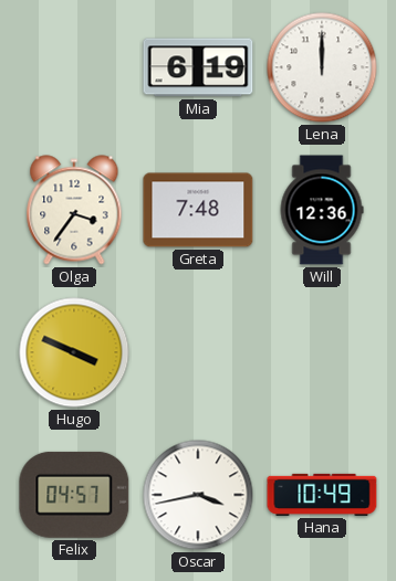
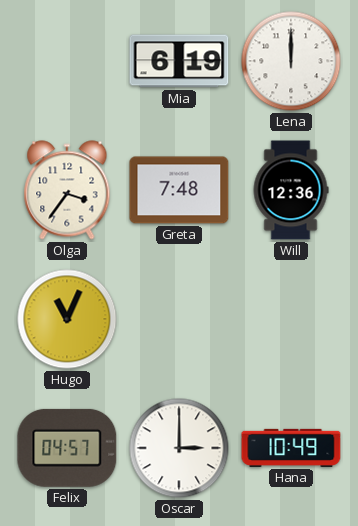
Hugo: 3:49 -> 11:04 (67, 319)
Oscar: 3:43 -> 3:00 (179, 448)
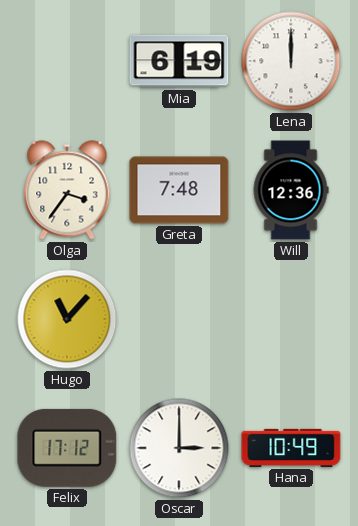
Hugo: 11:04 -> 11:07 (67, 319)
Felix: 04:57 -> 17:12 (67, 448)
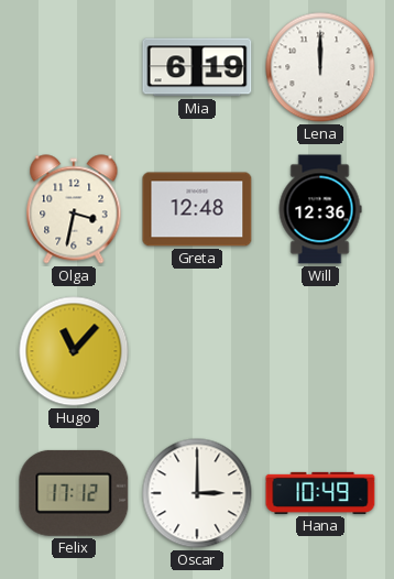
Olga: 3:36 -> 3:32 (74, 209)
Greta: 7:48 -> 12:48 (197, 209)
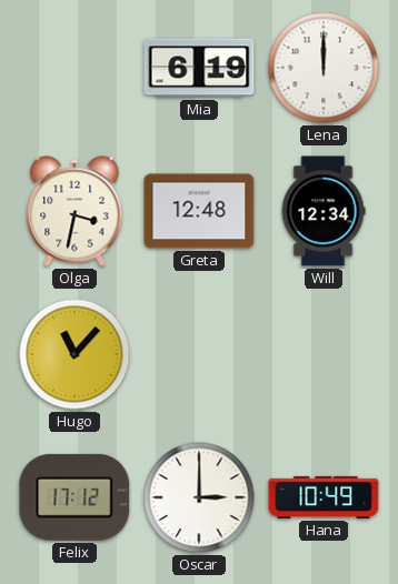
Will: 12:36 -> 12:34 (324, 211)
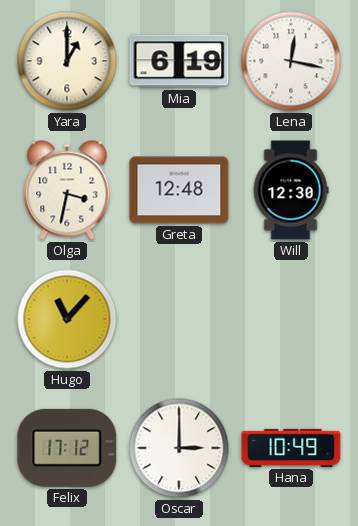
Yara: none -> 1:00 (67, 61)
Lena: 12:00 -> 12:17 (291, 61)
Will: 12:34 -> 12:30 (291, 190)
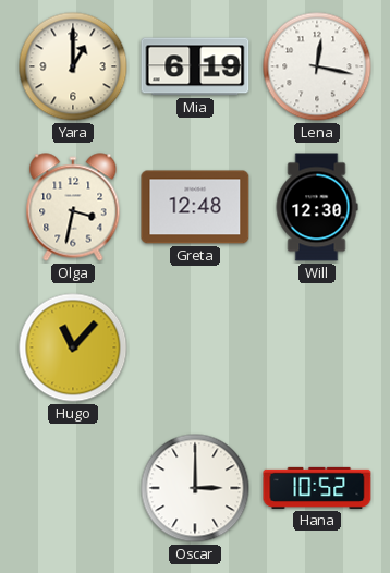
Felix: 17:12 -> none (67, 448)
Hana: 10:49 -> 10:52 (317, 488)
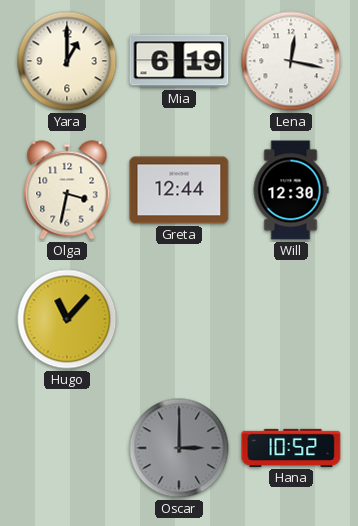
Greta: 12:48 -> 12:44 (179, 190)
Oscar dial: white -> grey (179, 448)
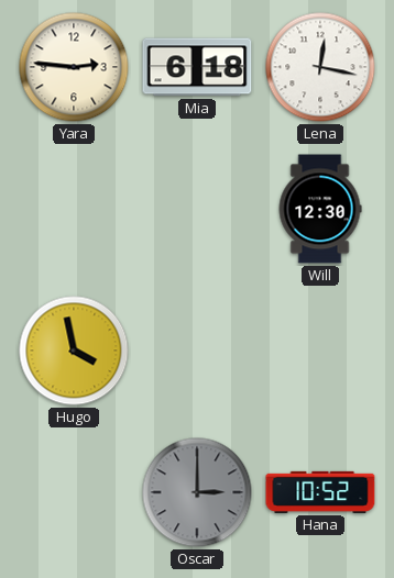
Yara: 1:00 -> 2:46 (74, 67)
Mia: 6:19 -> 6:18 (197, 67)
Olga: 3:32 -> none (67, 190)
Greta: 12:44 -> none (179, 190)
Hugo: 11:07 -> 3:58 (74, 351)
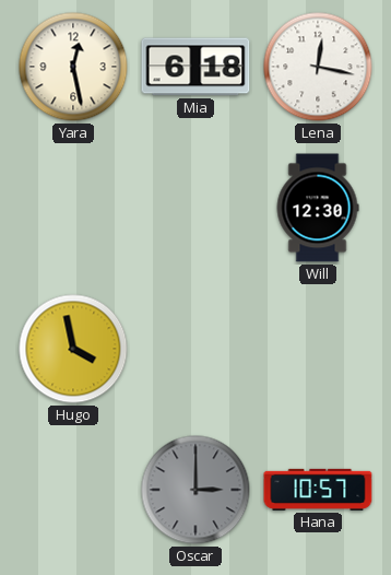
Yara: 2:46 -> 12:28 (73, 67)
Hana: 10:52 -> 10:57 (318, 490)
